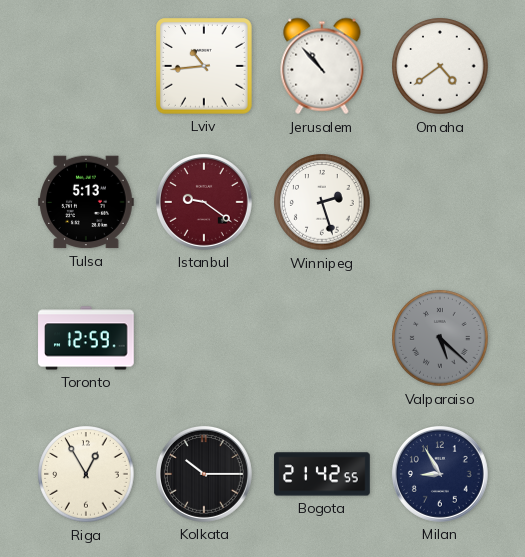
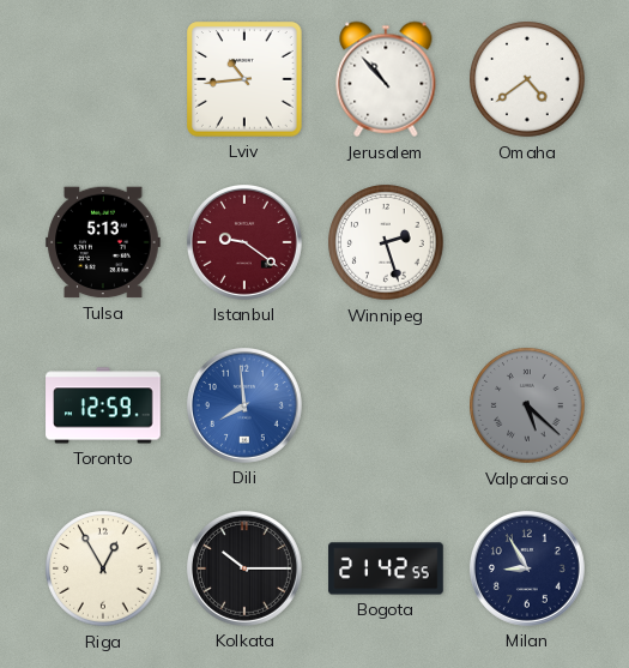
Dili: none -> 7:59 (244, 405)
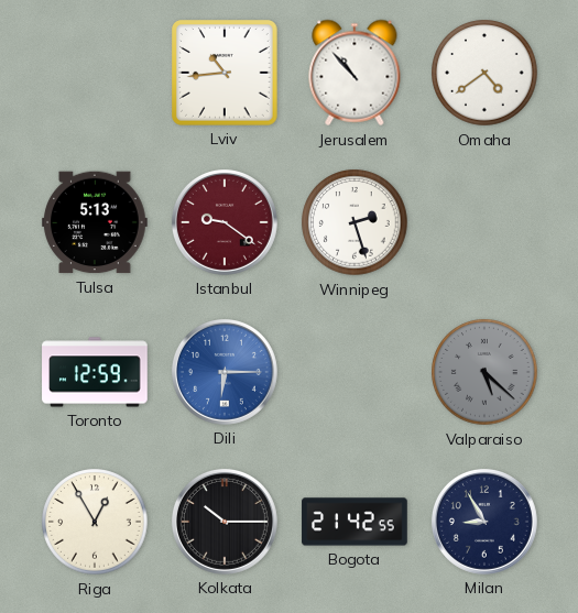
Dili: 7:59 -> 6:15 (225, 372)
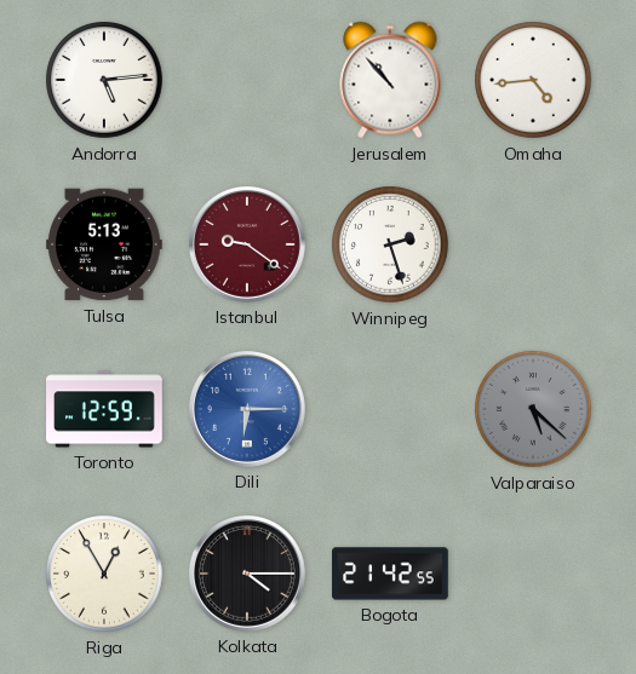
Andorra: none -> 5:14 (104, 80)
Lviv: 10:44 -> none (226, 74)
Omaha: 4:39 -> 4:44 (533, 80)
Kolkata: 10:15 -> 4:15 (247, 574)
Milan: 8:55 -> none (484, 522)
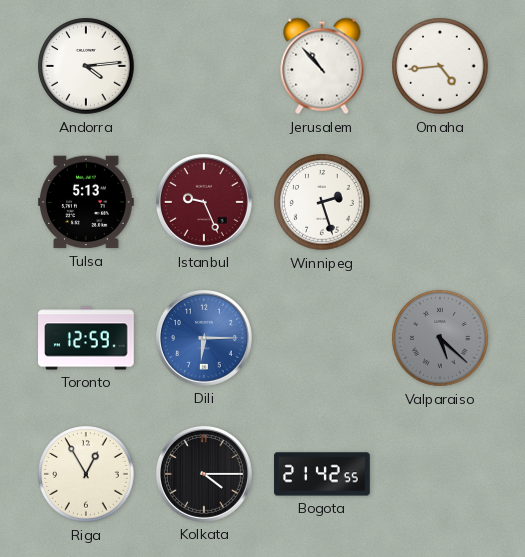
Andorra: 5:14 -> 4:14 (86, 66)
Istanbul: 9:21 -> 9:26 (204, 202)
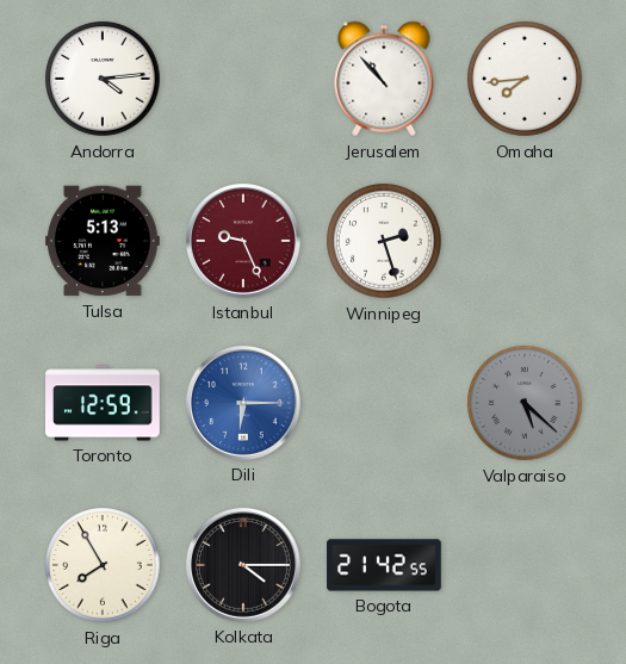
Omaha: 4:44 -> 7:44 (525, 79)
Riga: 12:55 -> 7:55 (103, 565)
